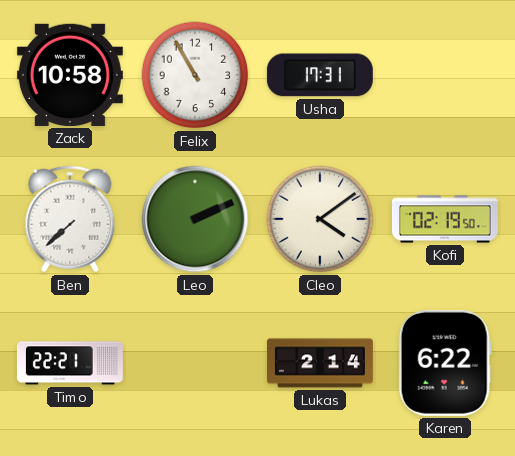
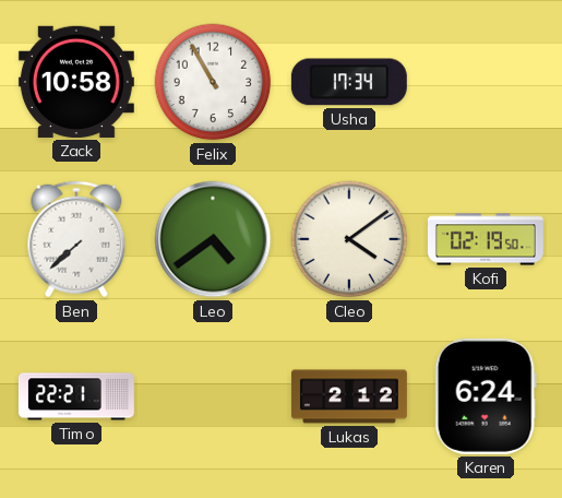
Usha: 17:31 -> 17:34 (349, 82)
Leo: 2:11 -> 4:39 (213, 239)
Lukas: 2:14 -> 2:12 (349, 396)
Karen: 6:22 -> 6:24 (486, 396)
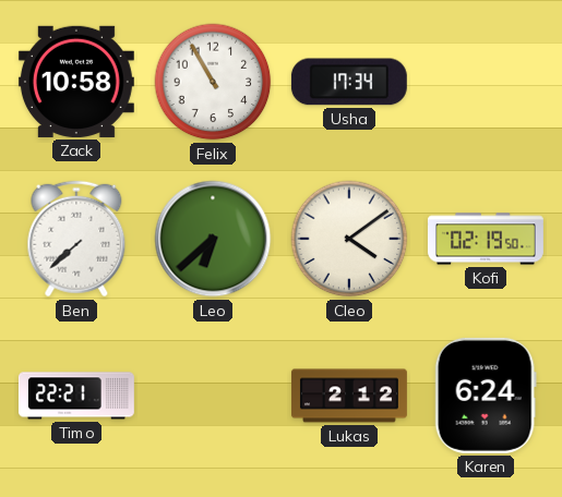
Leo: 4:39 -> 6:38 (213, 239)
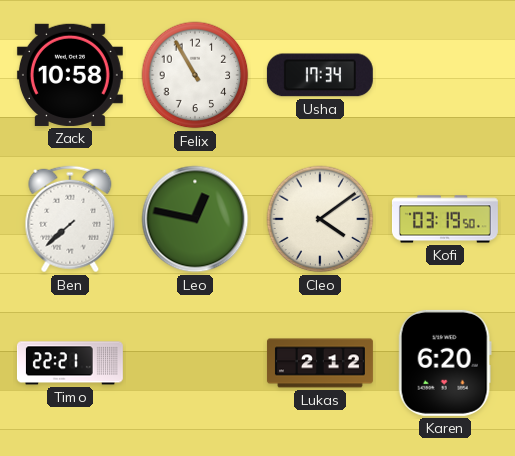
Leo: 6:38 -> 12:47 (195, 219)
Kofi: 02:19 -> 03:19 (445, 219)
Karen: 6:24 -> 6:20 (445, 363)
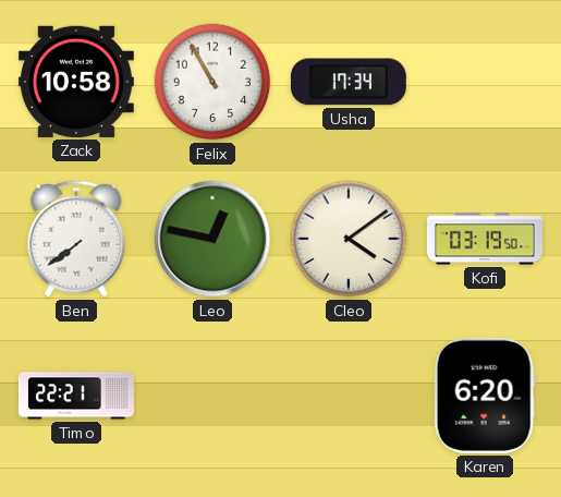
Ben: 7:38 -> 7:39 (76, 239)
Lukas: 2:12 -> none (320, 363)
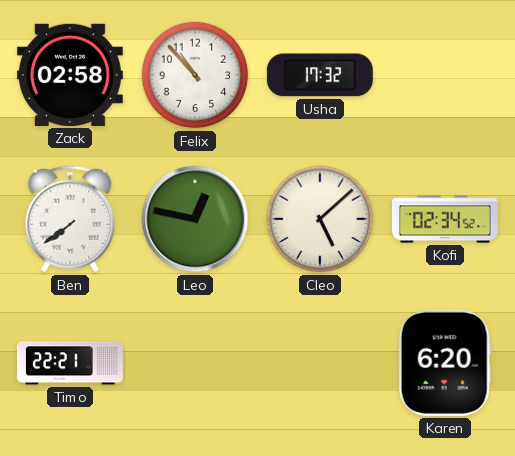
Zack: 10:58 -> 02:58 (70, 75)
Felix: 10:55 -> 10:53 (195, 75)
Usha: 17:34 -> 17:32 (320, 75)
Cleo: 4:09 -> 5:08 (320, 219)
Kofi: 03:19 -> 02:34 (445, 219)
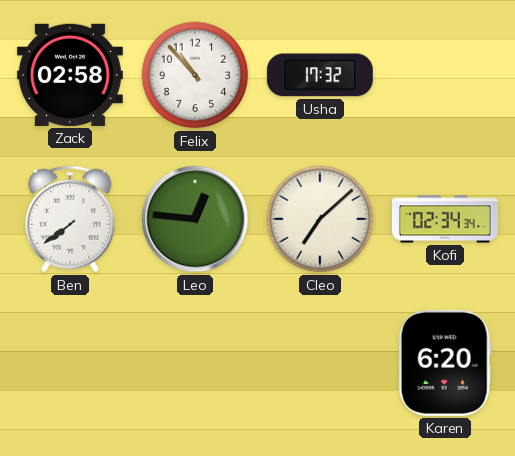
Leo: 12:47 -> 12:46 (195, 219)
Cleo: 5:08 -> 7:08 (320, 219)
Kofi: 02:34:52 -> 02:34:34 (445, 219)
Timo: 22:21 -> none (70, 363)
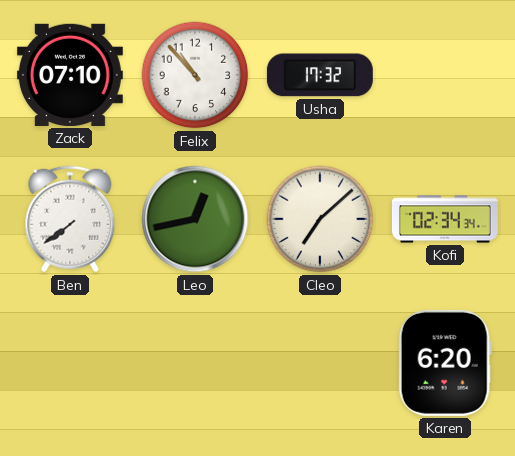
Zack: 02:58 -> 07:10 (70, 75)
Leo: 12:46 -> 12:43 (195, 219)
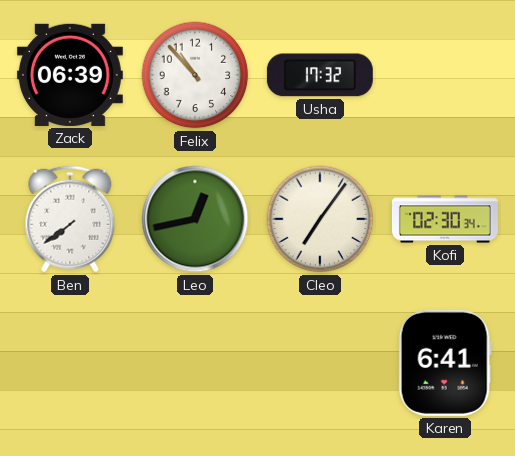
Zack: 07:10 -> 06:39 (70, 75)
Cleo: 7:08 -> 7:06 (320, 219)
Kofi: 02:34 -> 02:30 (445, 219)
Karen: 6:20 -> 6:41 (445, 363)
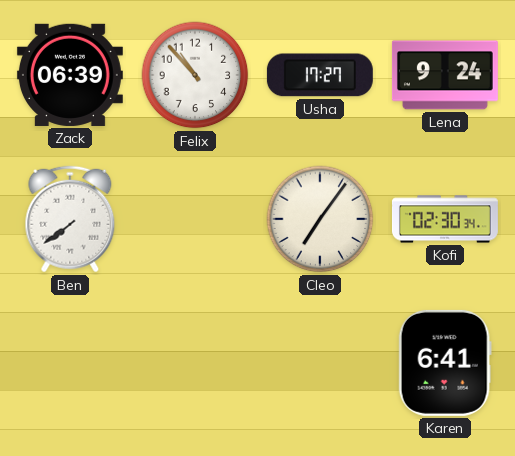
Usha: 17:32 -> 17:27 (320, 75)
Lena: none -> 9:24 (445, 75)
Leo: 12:43 -> none (195, 219)
